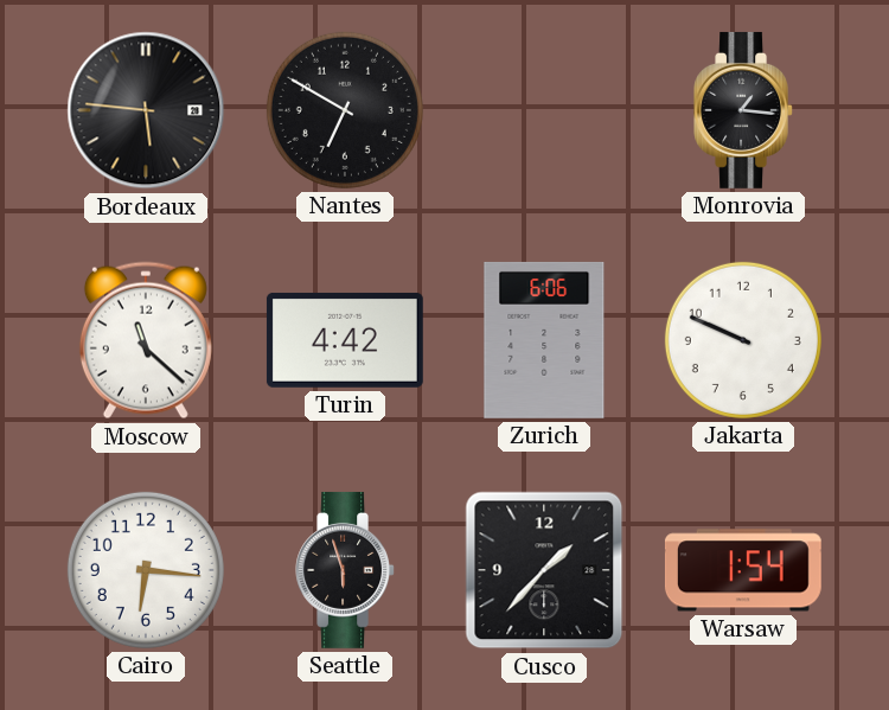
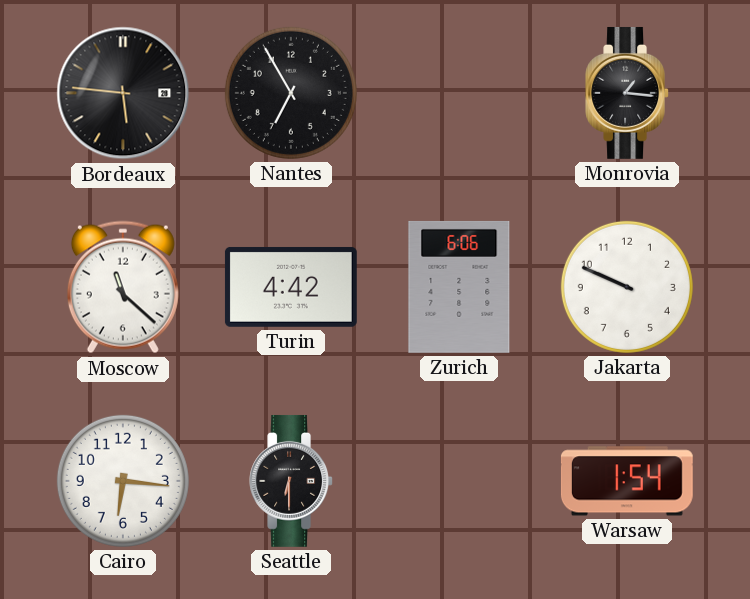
Nantes: 6:50 -> 6:55 (291, 93)
Seattle: 5:57 -> 6:30 (291, 481)
Cusco: 1:37 -> none (544, 570)
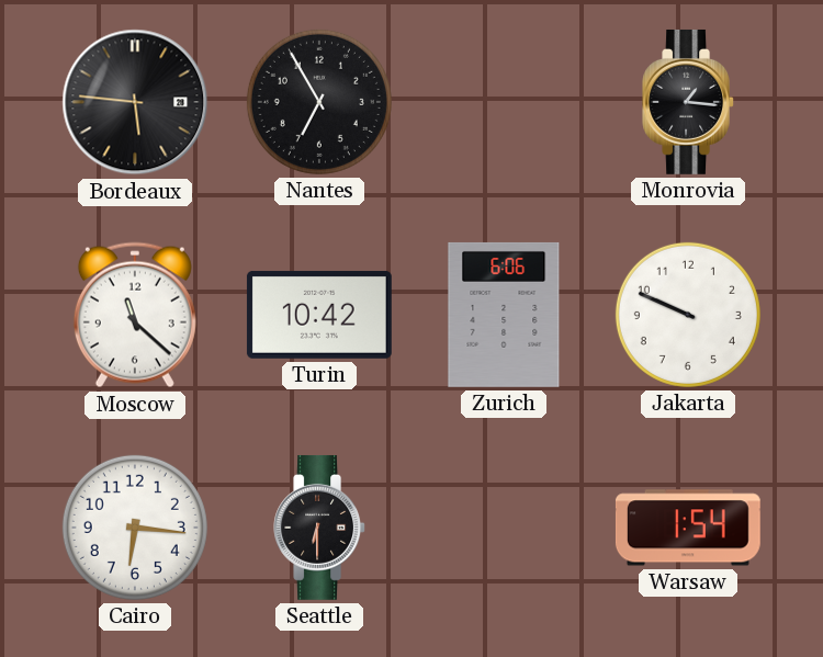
Turin: 4:42 -> 10:42 (319, 315)
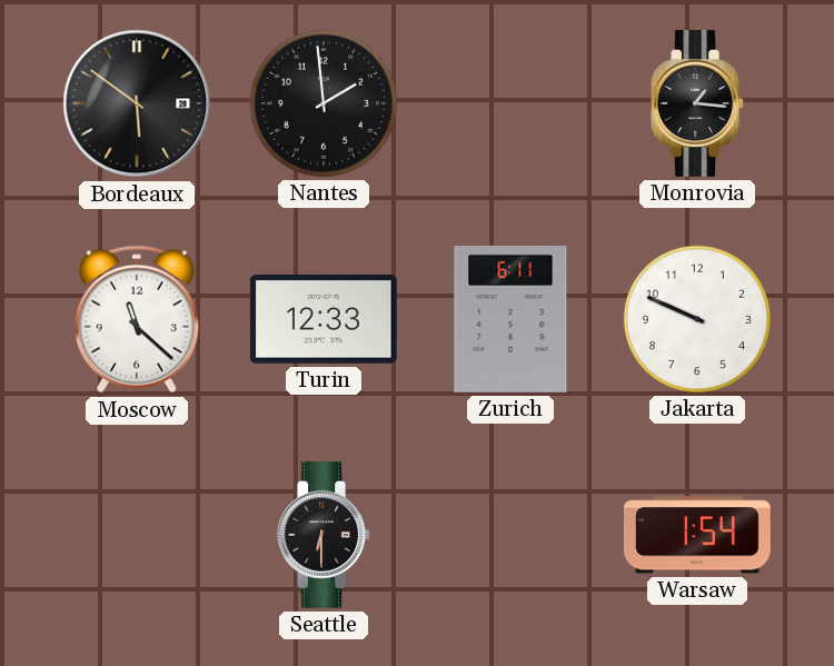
Bordeaux: 5:46 -> 5:51 (137, 103)
Nantes: 6:55 -> 1:59 (324, 103)
Turin: 10:42 -> 12:33 (324, 319)
Zurich: 6:06 -> 6:11 (510, 319)
Cairo: 6:16 -> none (135, 528)
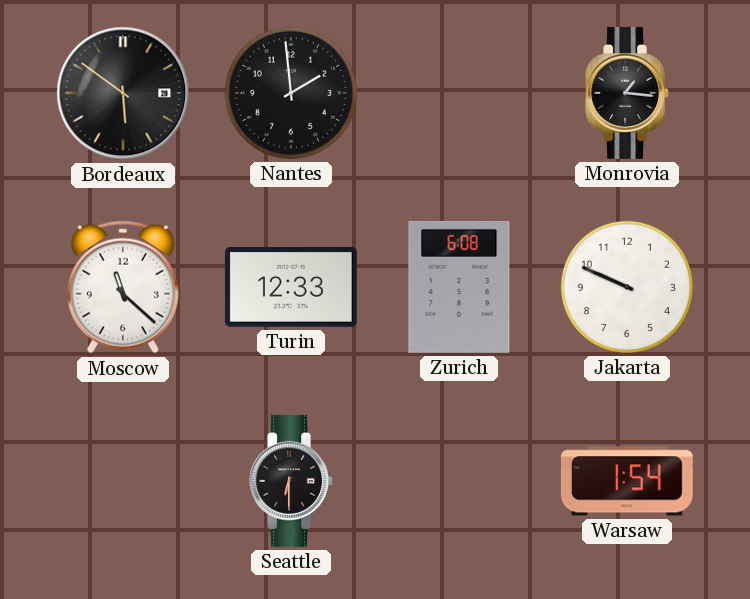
Zurich: 6:11 -> 6:08 (459, 287)
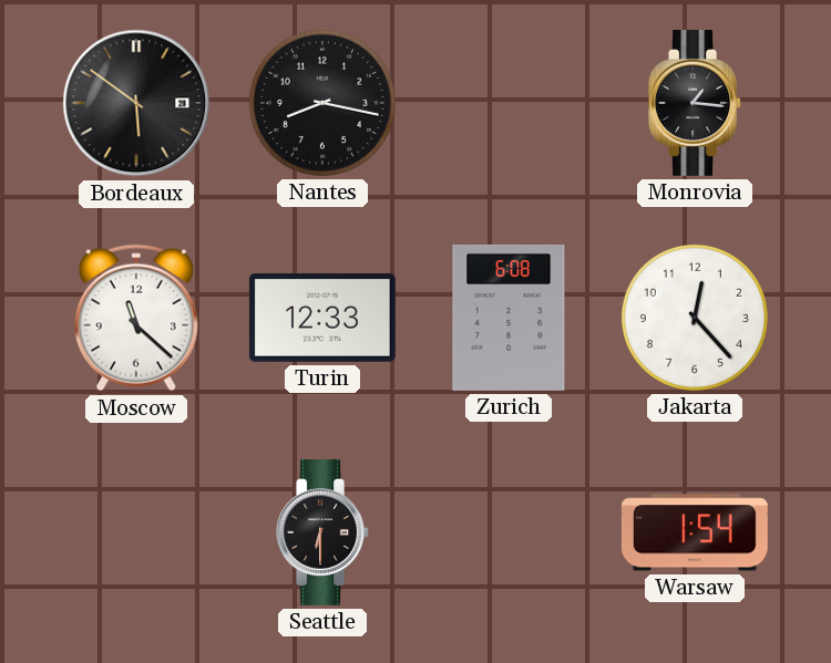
Nantes: 1:59 -> 8:17 (322, 103)
Jakarta: 9:49 -> 12:23 (695, 318)
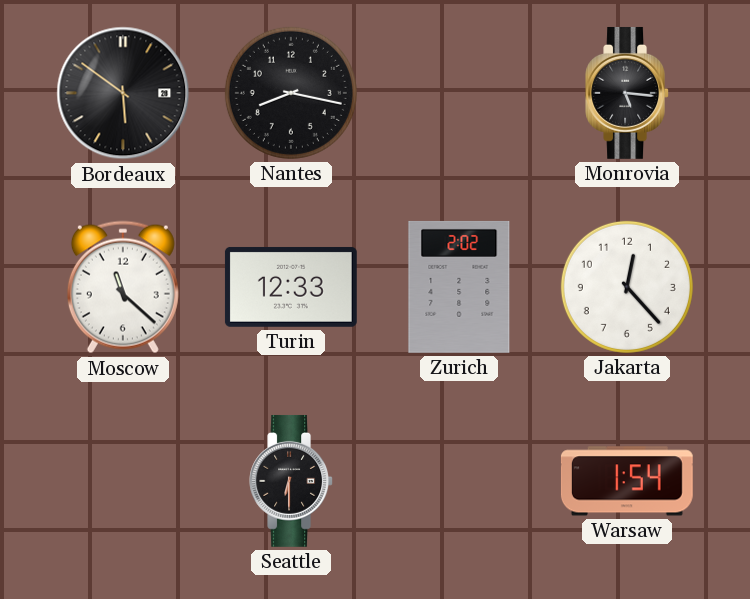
Monrovia: 1:16 -> 5:16 (627, 93)
Zurich: 6:08 -> 2:02 (459, 287)
